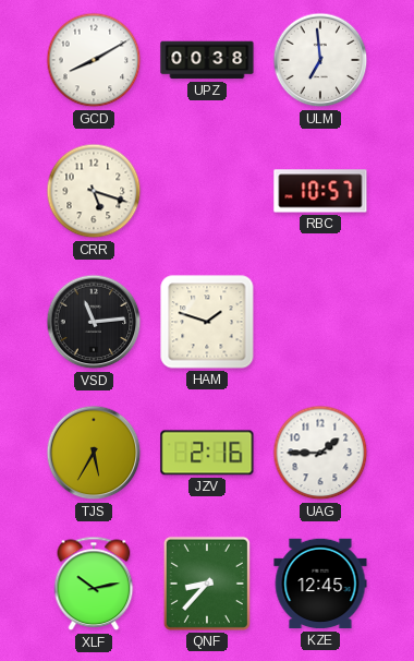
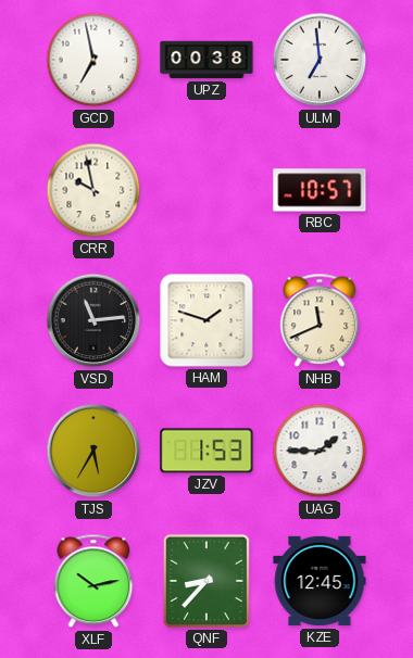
GCD: 8:10 -> 6:58 (93, 60)
CRR: 5:18 -> 9:58 (93, 190)
NHB: none -> 11:41 (320, 320)
JZV: 2:16 -> 1:53 (206, 451)
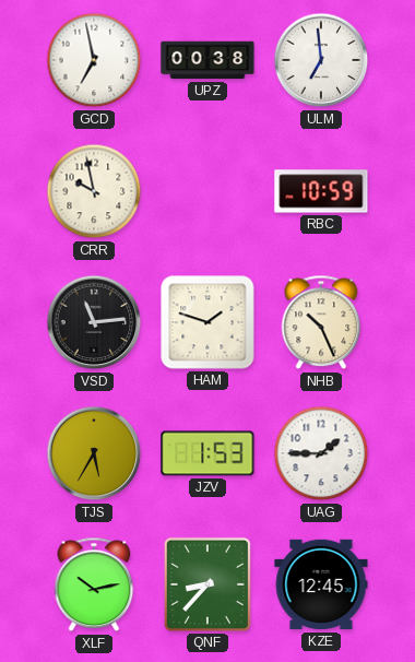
RBC: 10:57 -> 10:59 (321, 191)
NHB: 11:41 -> 10:26 (321, 322)
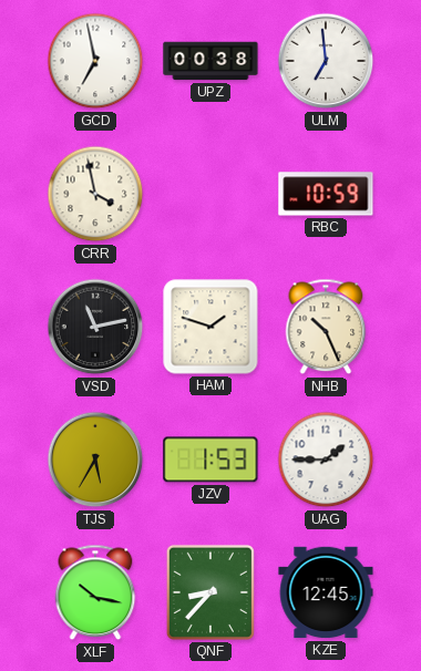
CRR: 9:58 -> 3:58 (95, 194)
VSD: 11:14 -> 11:13 (95, 327)
XLF: 10:13 -> 10:17 (95, 592)
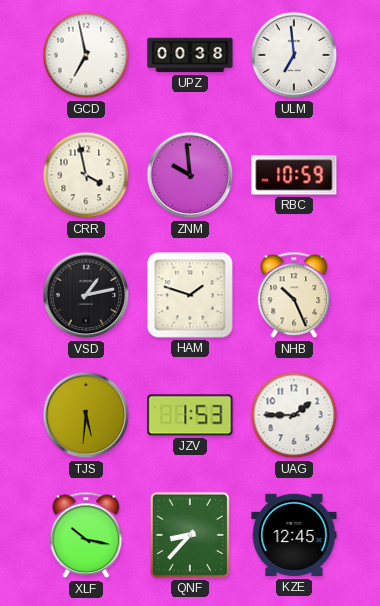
ZNM: none -> 9:59 (190, 175)
VSD: 11:13 -> 1:13 (86, 295)
TJS: 5:35 -> 5:31 (86, 415)
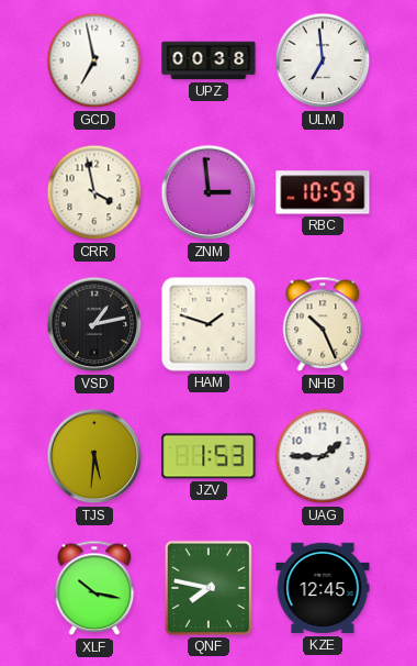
ZNM: 9:59 -> 2:59 (208, 192)
QNF: 8:37 -> 7:47 (208, 588)
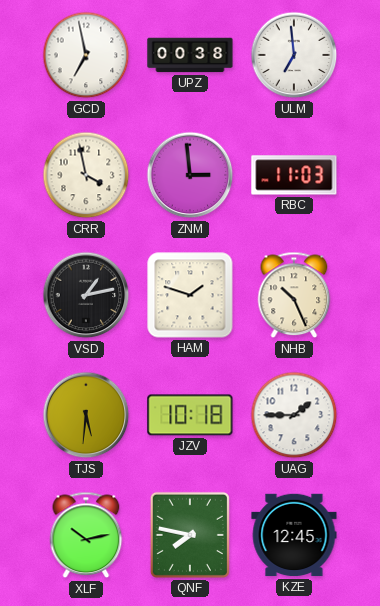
RBC: 10:59 -> 11:03 (294, 175)
JZV: 1:53 -> 10:18 (190, 415)
XLF: 10:17 -> 10:13 (86, 535)
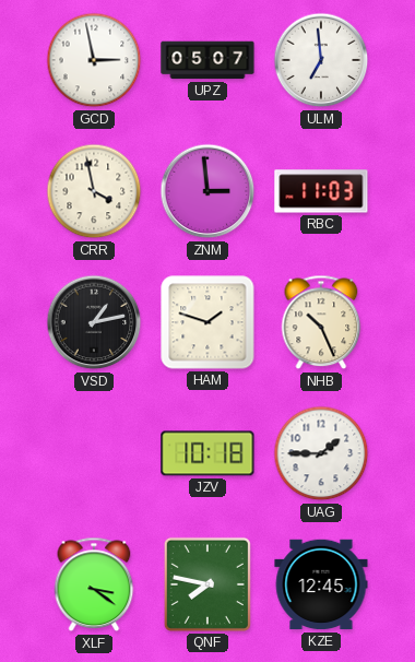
GCD: 6:58 -> 2:58 (94, 60)
UPZ: 00:38 -> 05:07 (207, 60)
TJS: 5:31 -> none (86, 415)
XLF: 10:13 -> 3:21 (94, 584)
